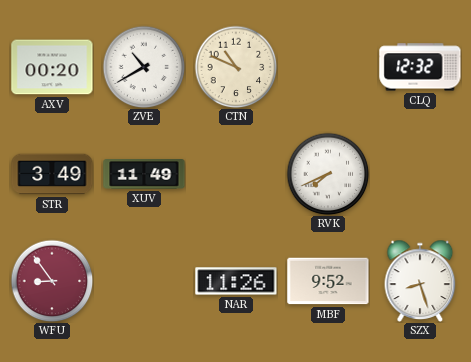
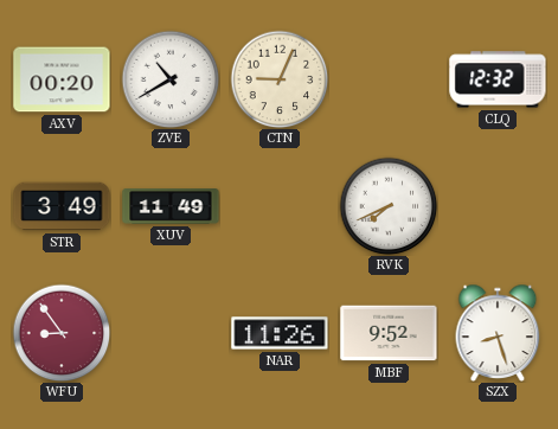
CTN: 10:49 -> 9:04 (280, 79)
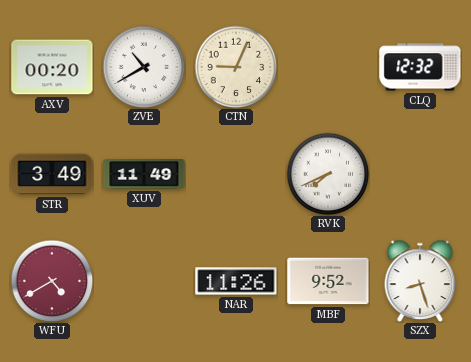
WFU: 8:54 -> 4:40 (52, 281)
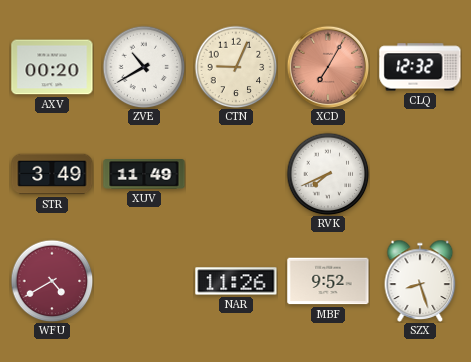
XCD: none -> 7:05 (328, 67)
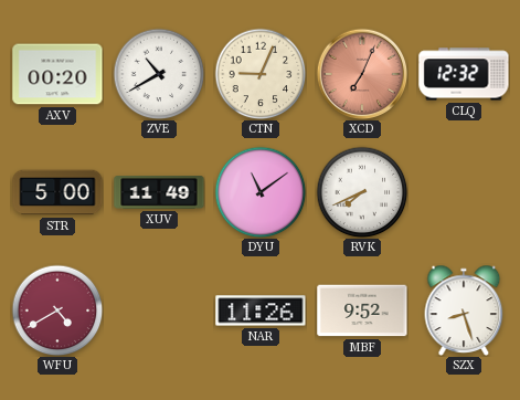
XCD: 7:05 -> 7:04 (362, 74)
STR: 3:49 -> 5:00 (57, 192)
DYU: none -> 11:09 (261, 192)
